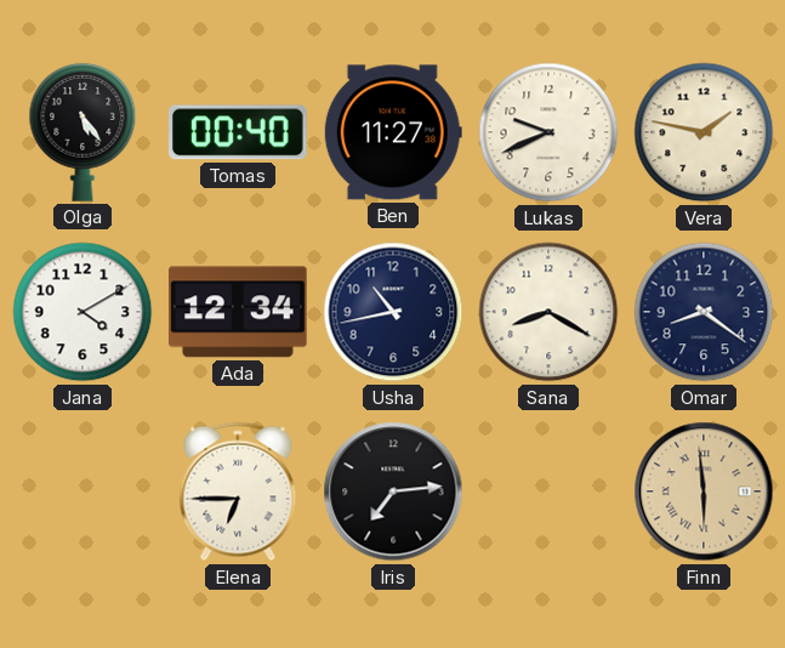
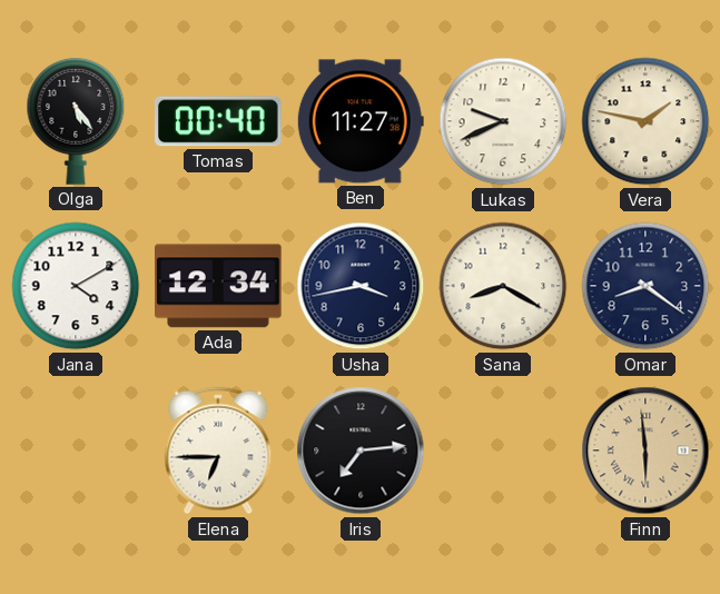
Usha: 10:43 -> 3:43 (361, 286)
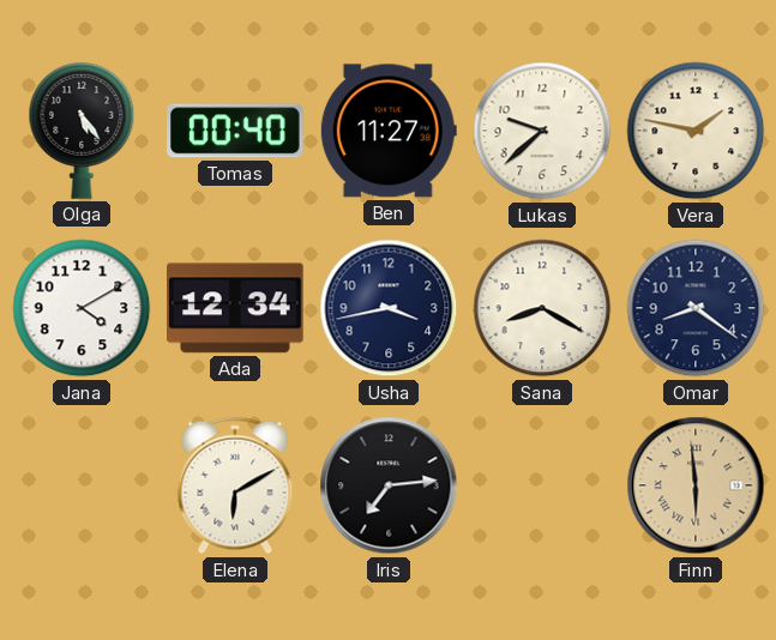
Lukas: 9:41 -> 9:38 (542, 131)
Elena: 6:45 -> 6:10 (235, 485)
